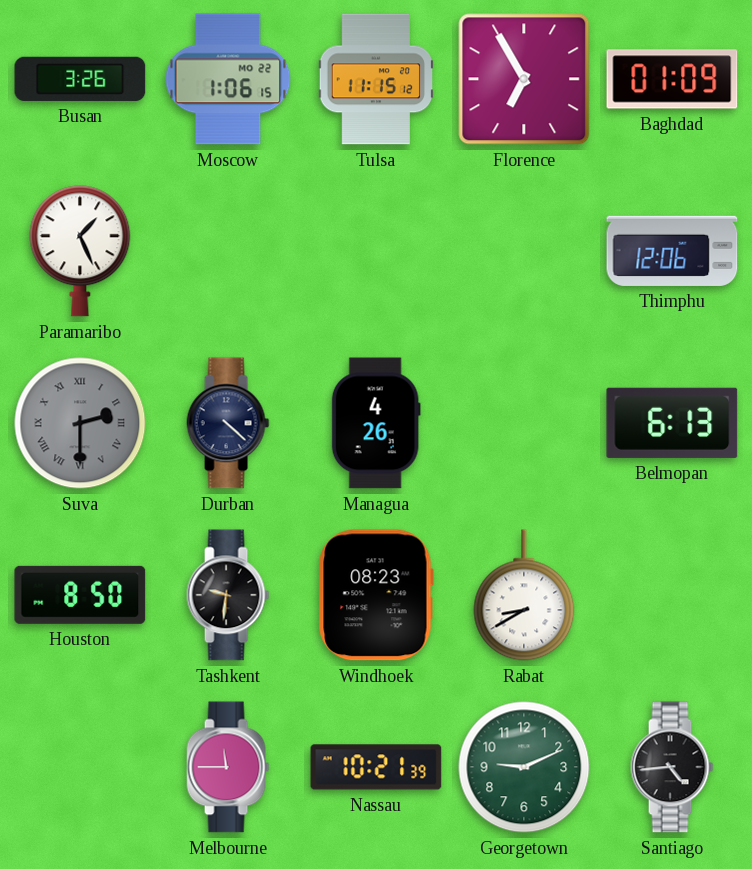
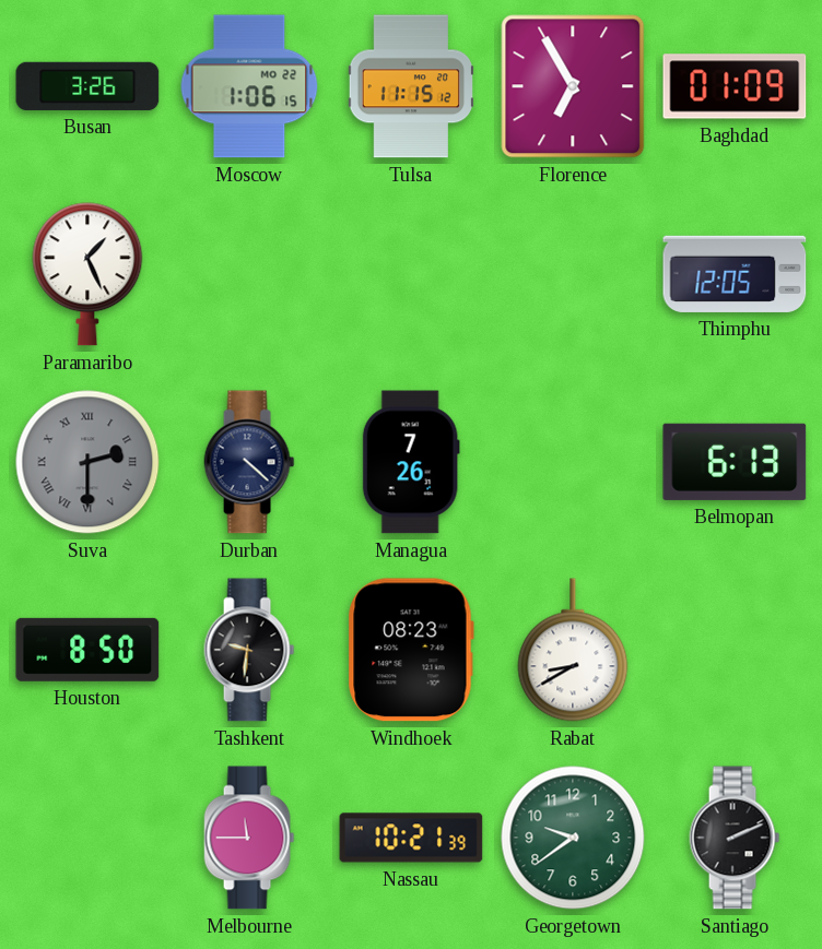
Thimphu: 12:06 -> 12:05 (735, 274)
Managua: 4:26 -> 7:26 (411, 462)
Georgetown: 9:11 -> 9:39 (573, 838)
Santiago: 4:44 -> 2:11 (735, 838)
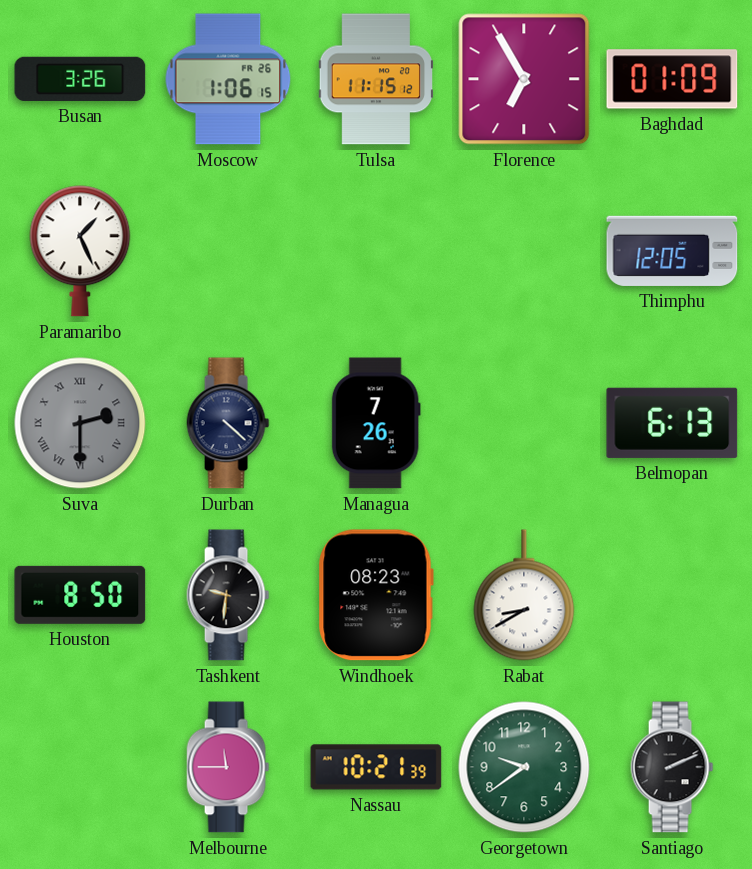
Moscow date: MO 22 -> FR 26 (228, 79)
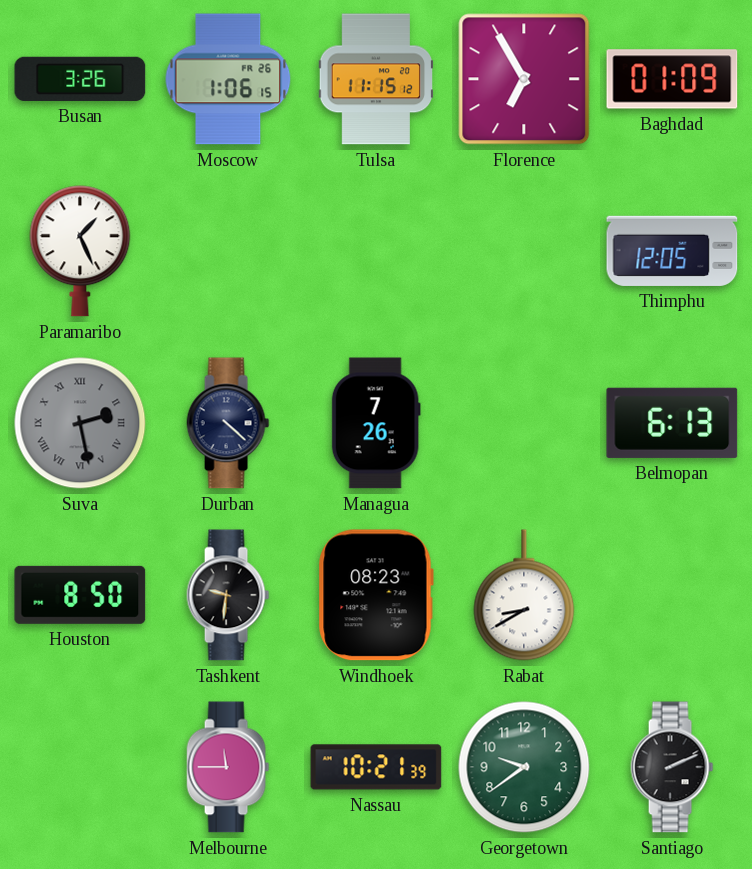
Suva: 2:30 -> 2:28 (80, 423)
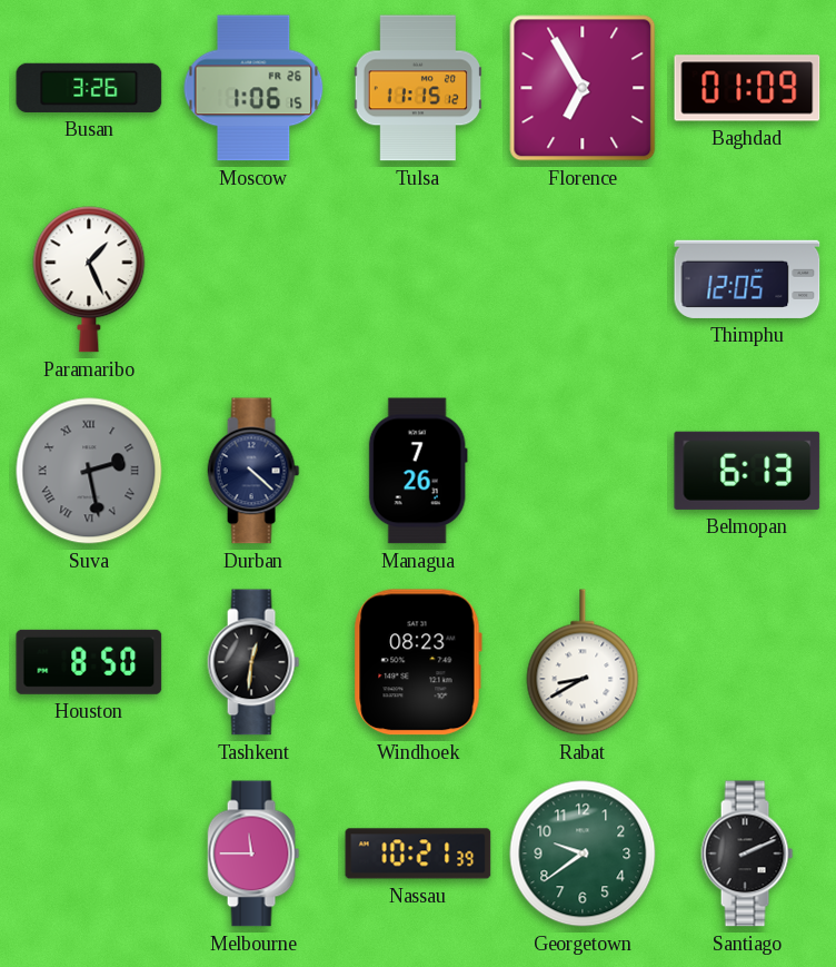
Tashkent: 9:31 -> 12:31 (253, 662)
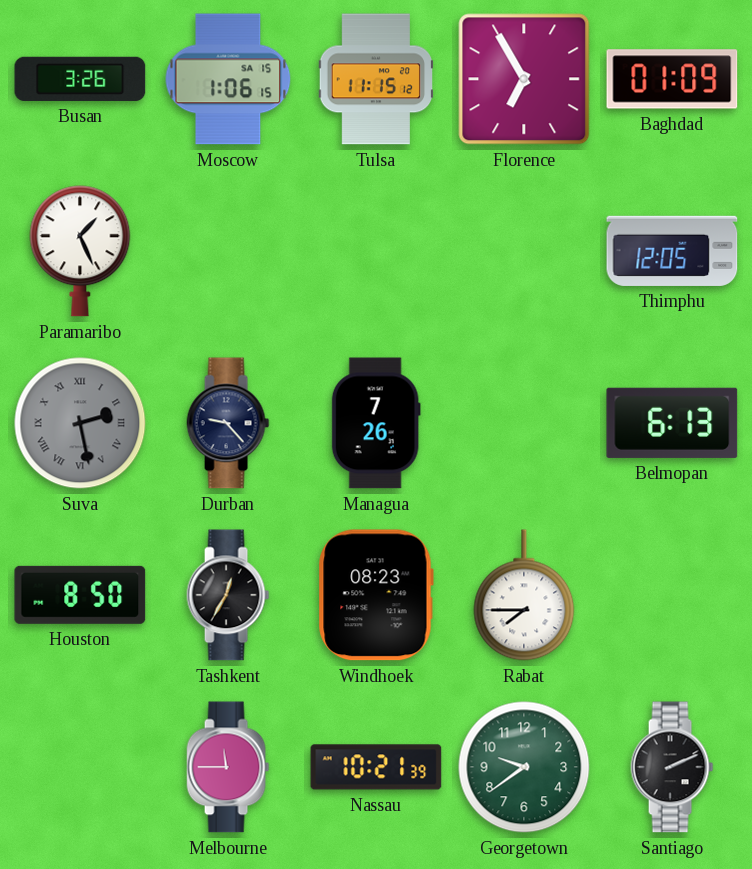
Moscow date: FR 26 -> SA 15 (228, 79)
Durban: 4:22 -> 9:23 (228, 423)
Tashkent: 12:31 -> 12:35 (228, 595)
Rabat: 8:40 -> 7:45 (524, 595)
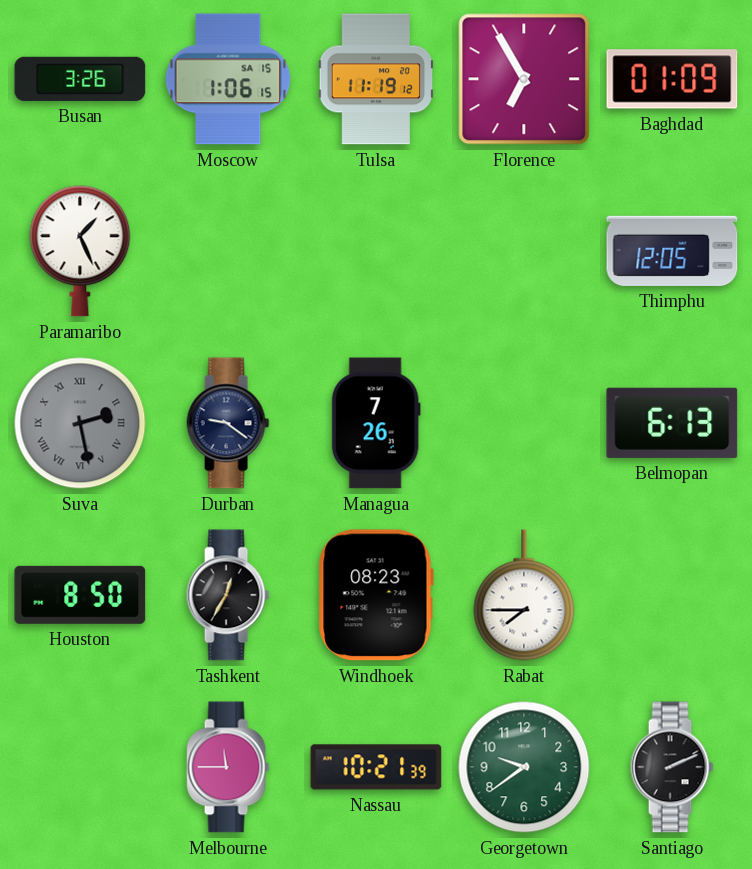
Tulsa: 11:15 -> 11:19 (376, 79)
Durban: 9:23 -> 9:21 (228, 423)
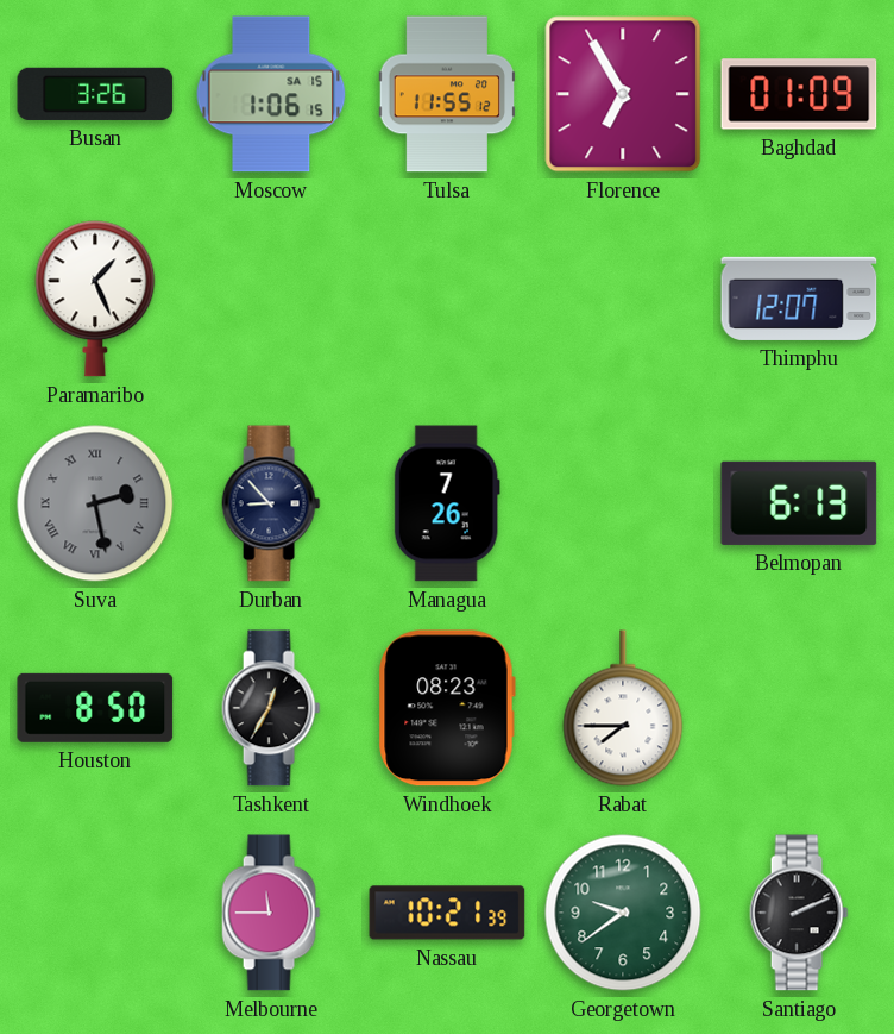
Tulsa: 11:19 -> 11:55 (447, 94)
Thimphu: 12:05 -> 12:07 (799, 299)
Durban: 9:21 -> 8:53 (271, 503)
